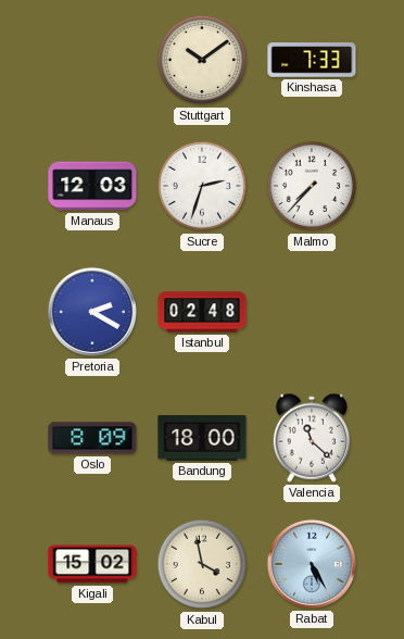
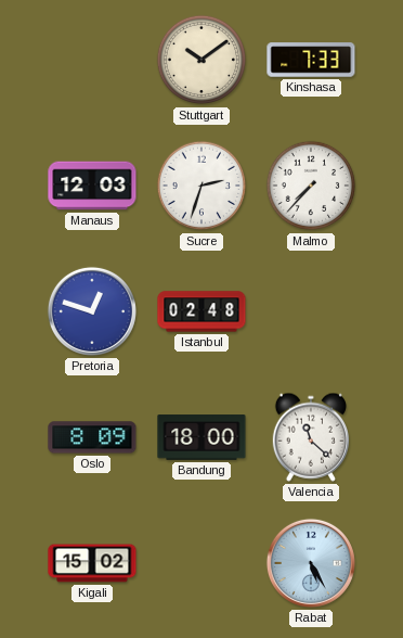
Pretoria: 2:20 -> 12:48 (92, 311)
Kabul: 3:58 -> none (202, 564)
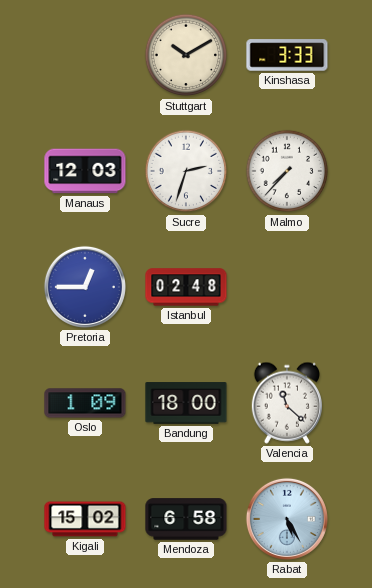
Stuttgart: 10:09 -> 10:10 (186, 55)
Kinshasa: 7:33 -> 3:33 (287, 55)
Pretoria: 12:48 -> 12:45 (85, 287)
Oslo: 8:09 -> 1:09 (85, 403)
Mendoza: none -> 6:58 (186, 519)
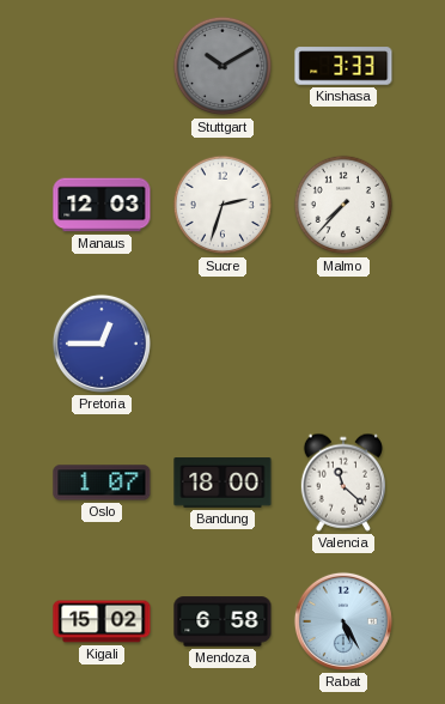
Stuttgart dial: cream -> grey (222, 66)
Istanbul: 02:48 -> none (186, 287)
Oslo: 1:09 -> 1:07 (102, 483)
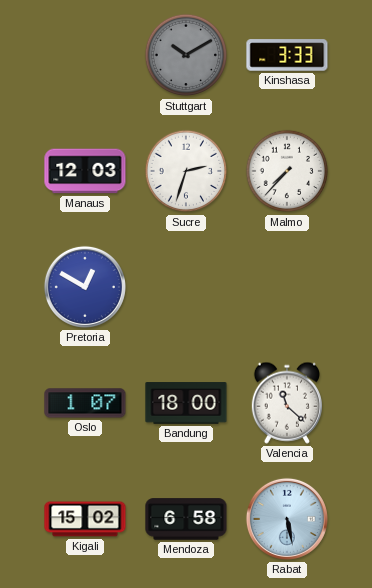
Pretoria: 12:45 -> 12:50 (85, 287)
Rabat: 5:25 -> 5:28 (287, 519)
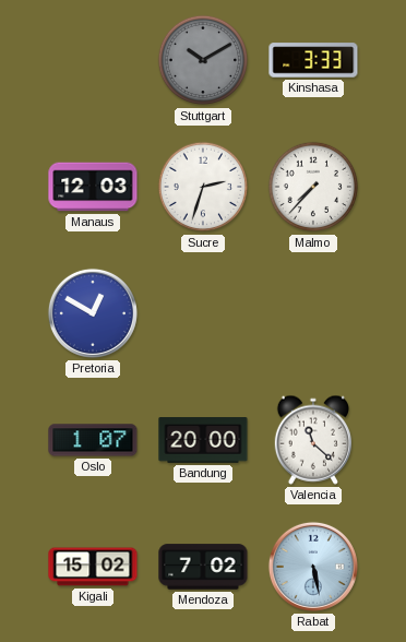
Bandung: 18:00 -> 20:00 (203, 440)
Mendoza: 6:58 -> 7:02 (203, 567)
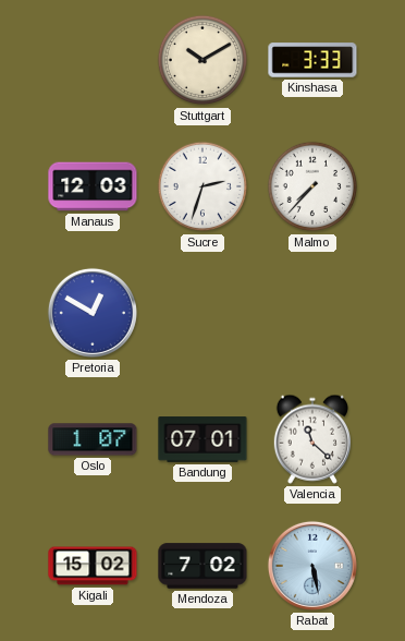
Stuttgart dial: grey -> cream (202, 60)
Bandung: 20:00 -> 07:01 (202, 439)
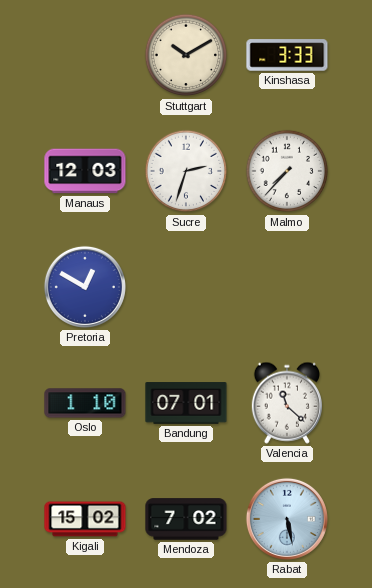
Oslo: 1:07 -> 1:10 (85, 403)
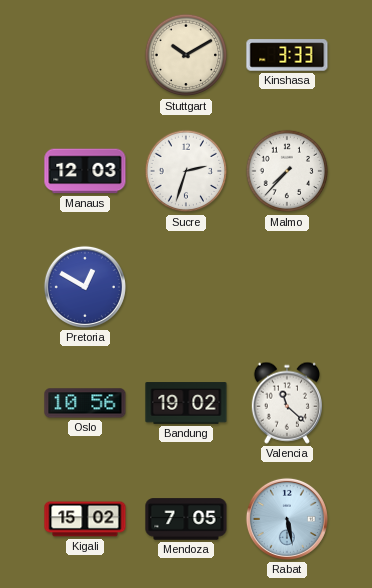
Oslo: 1:10 -> 10:56 (85, 403)
Bandung: 07:01 -> 19:02 (186, 403)
Mendoza: 7:02 -> 7:05 (186, 519)
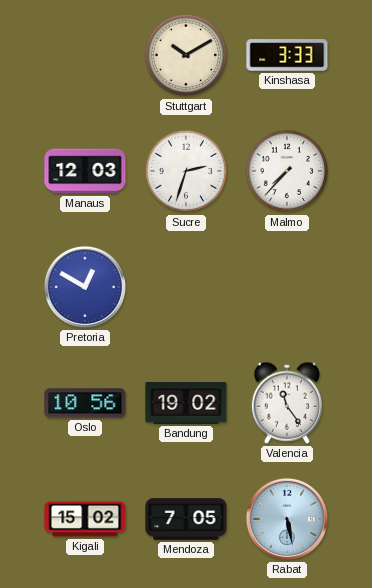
Valencia: 11:22 -> 11:24 (286, 403)
